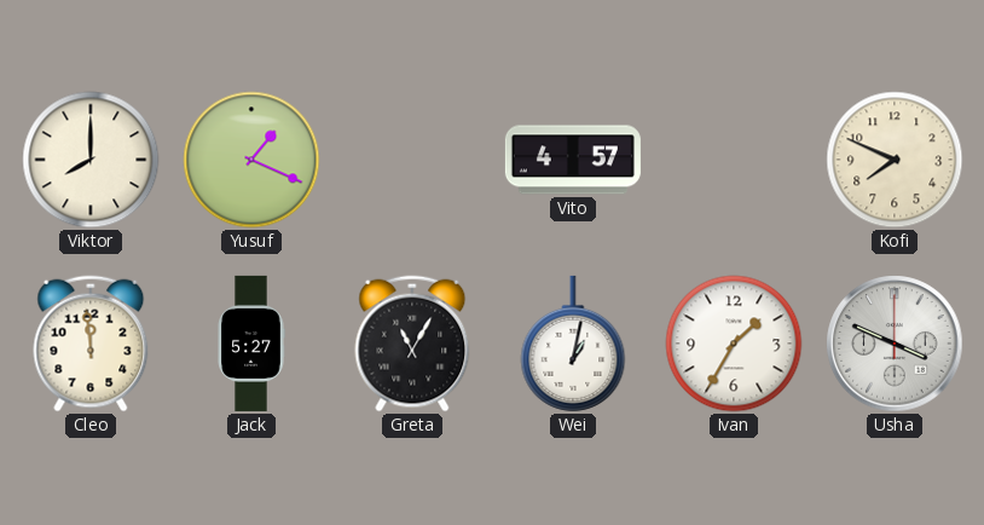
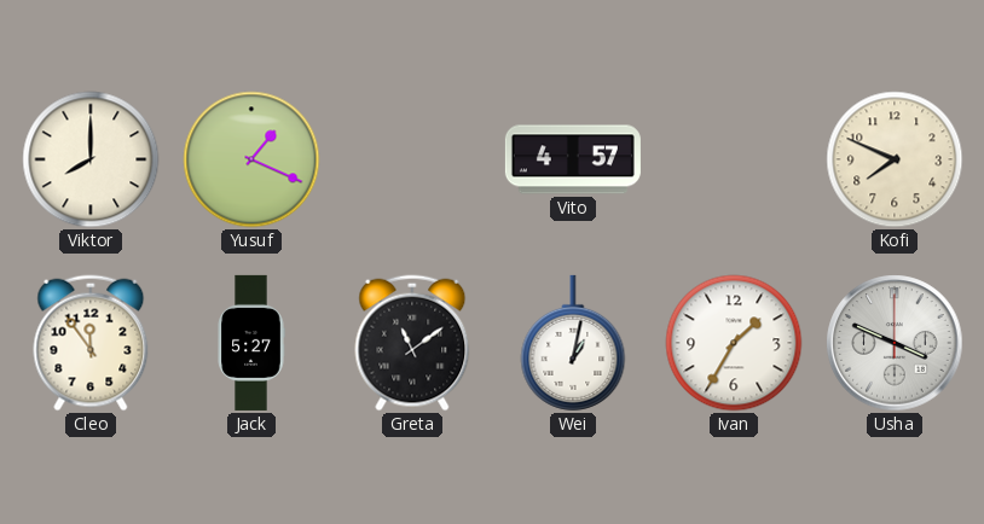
Cleo: 11:59 -> 11:54 (91, 343)
Greta: 11:05 -> 11:09 (412, 343)
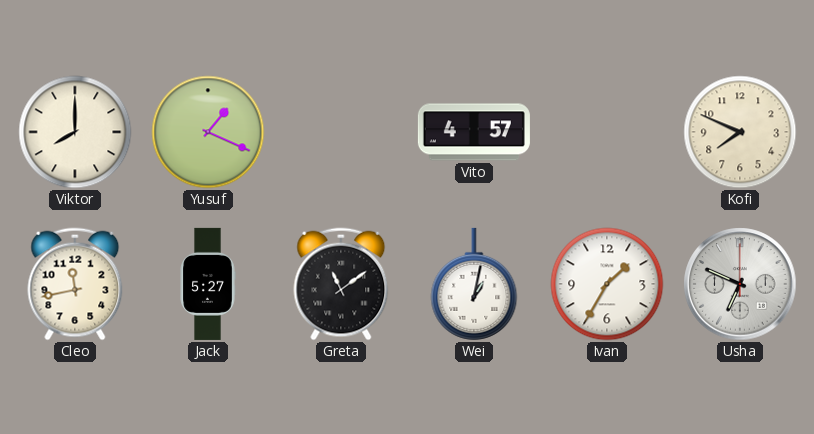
Cleo: 11:54 -> 11:43 (75, 284)
Usha: 3:49 -> 6:49 (740, 284)
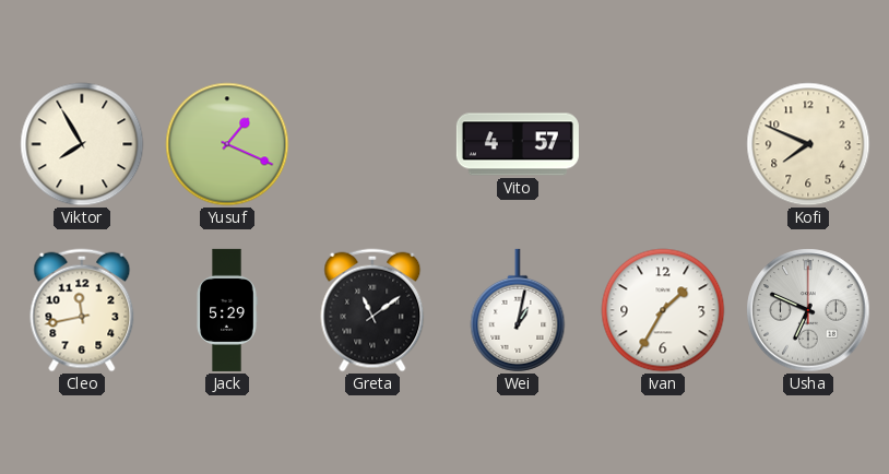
Viktor: 8:00 -> 7:55 (82, 144)
Jack: 5:27 -> 5:29 (227, 310)
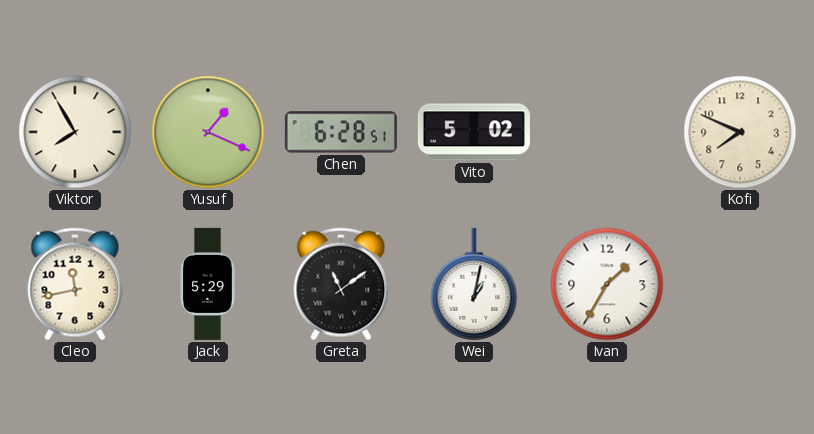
Chen: none -> 6:28 (341, 132)
Vito: 4:57 -> 5:02 (474, 132)
Usha: 6:49 -> none (808, 310)
